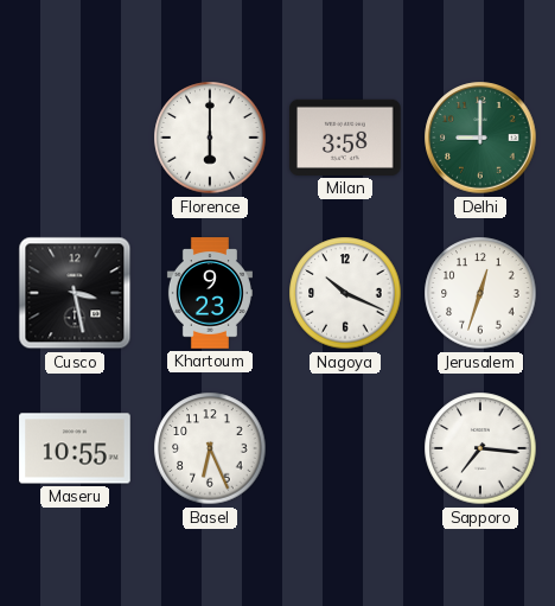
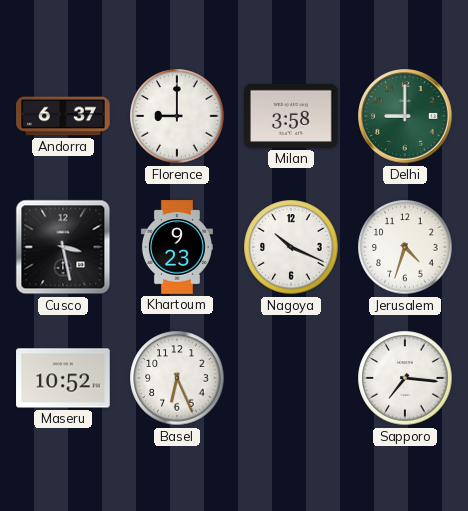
Andorra: none -> 6:37 (63, 116)
Florence: 6:00 -> 9:00 (177, 116)
Jerusalem: 12:33 -> 4:33 (405, 247)
Maseru: 10:55 -> 10:52 (63, 378)
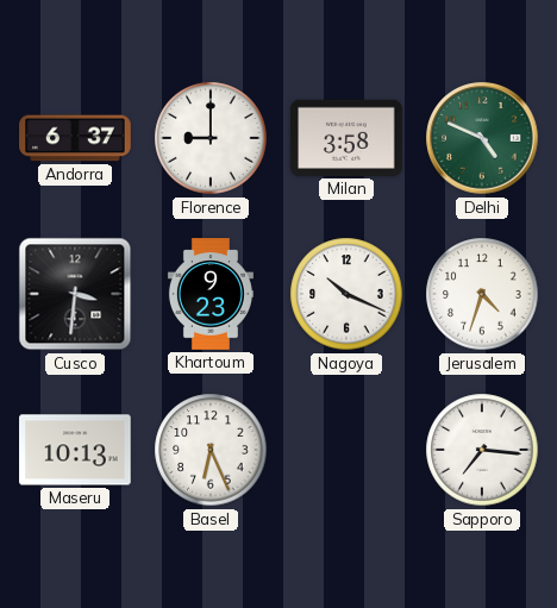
Delhi: 9:00 -> 4:49 (482, 138)
Cusco: 3:28 -> 3:31 (75, 294)
Maseru: 10:52 -> 10:13 (75, 450)
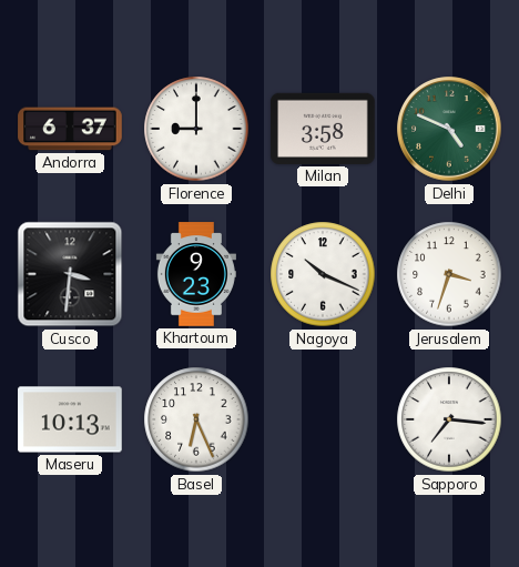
Jerusalem: 4:33 -> 3:33 (449, 274)
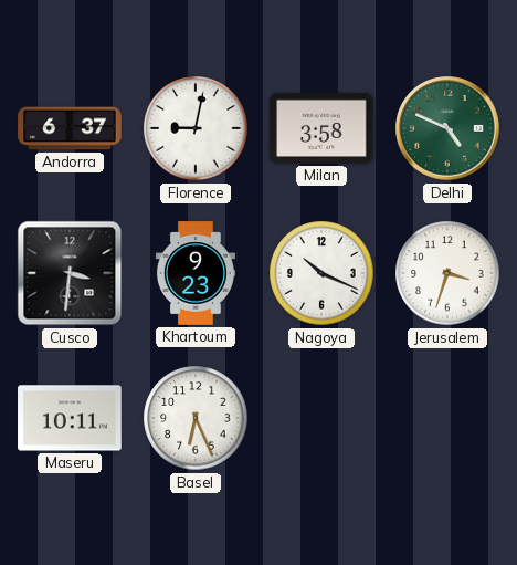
Florence: 9:00 -> 9:02 (196, 128)
Maseru: 10:13 -> 10:11 (70, 418)
Sapporo: 7:16 -> none (449, 419)
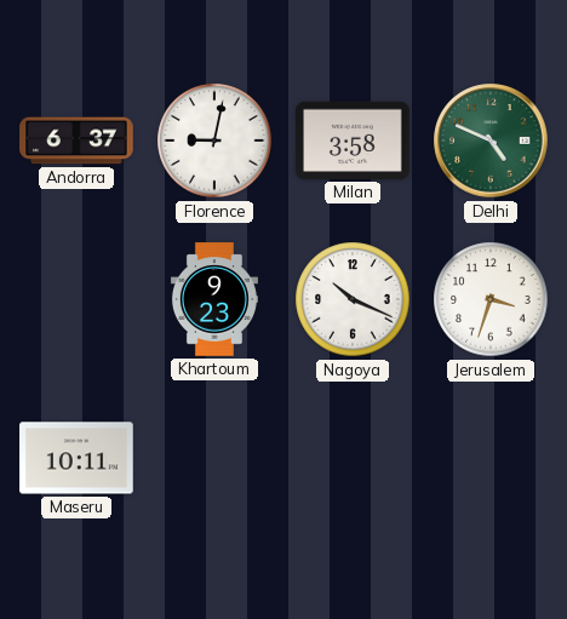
Cusco: 3:31 -> none (70, 273)
Basel: 6:26 -> none (196, 418)
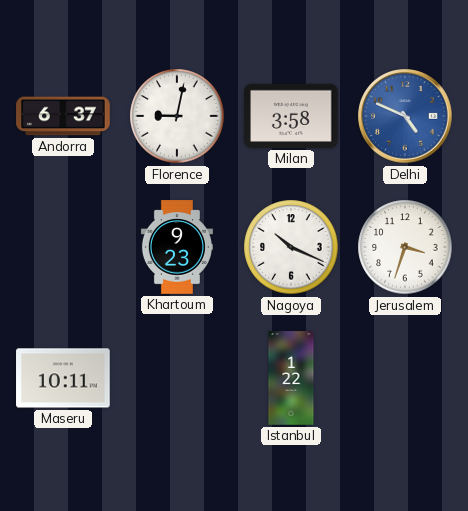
Delhi dial: green -> blue (405, 116)
Istanbul: none -> 1:22 (291, 378)
